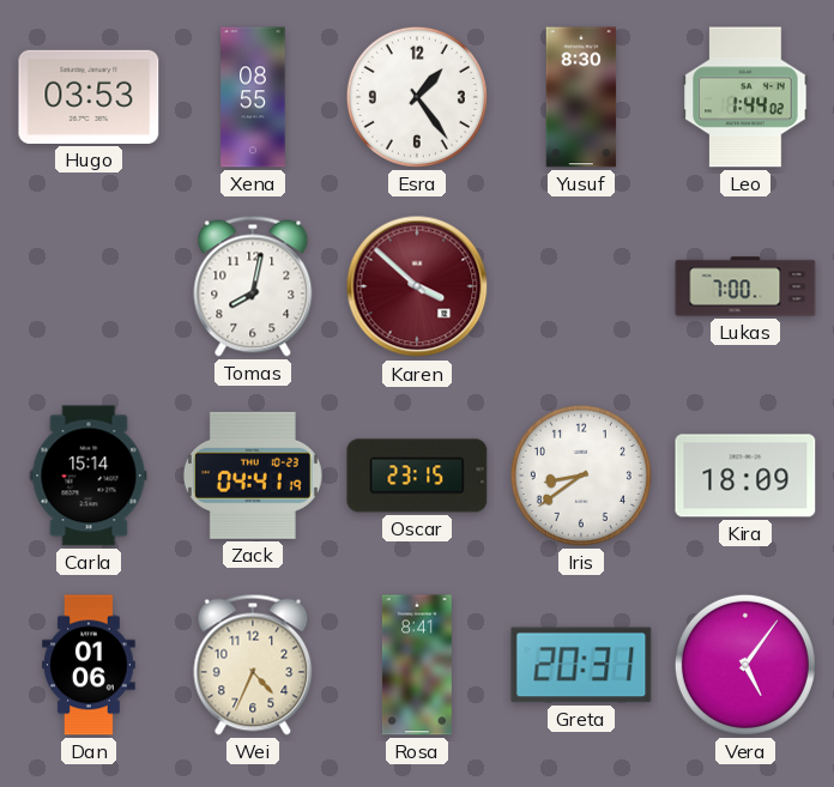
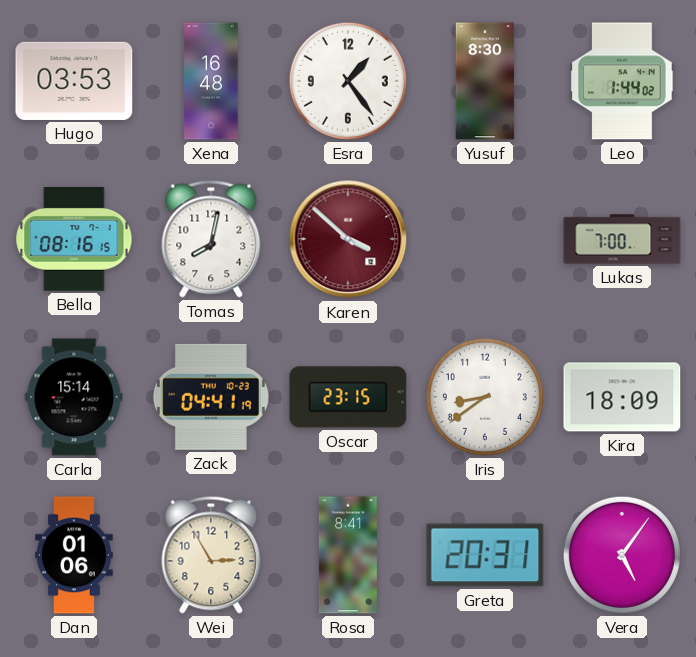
Xena: 08:55 -> 16:48 (211, 81)
Bella: none -> 08:16 (74, 240)
Wei: 4:34 -> 2:55 (211, 555)
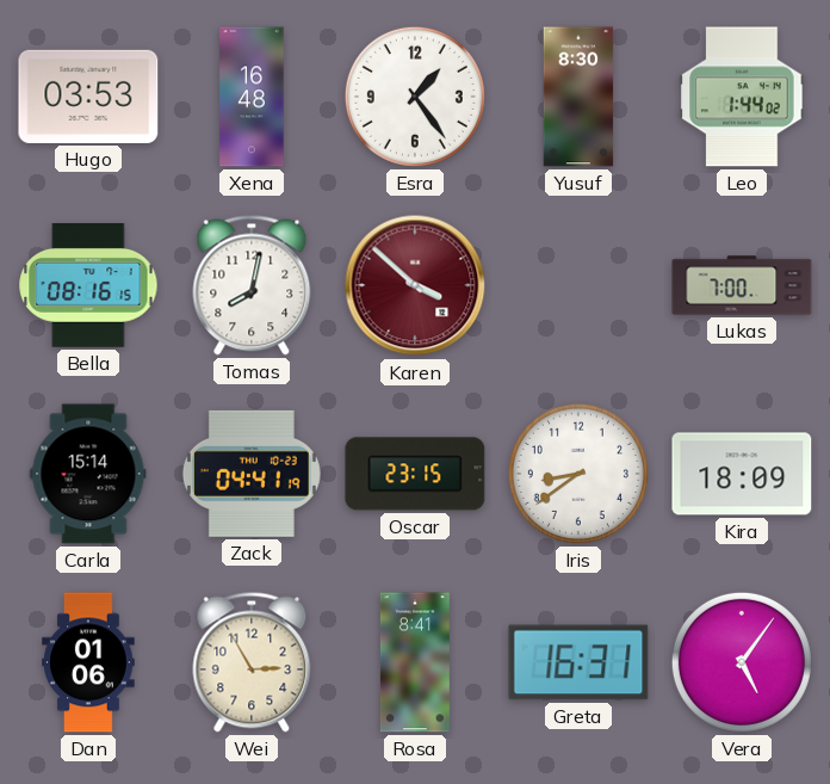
Greta: 20:31 -> 16:31 (578, 662)
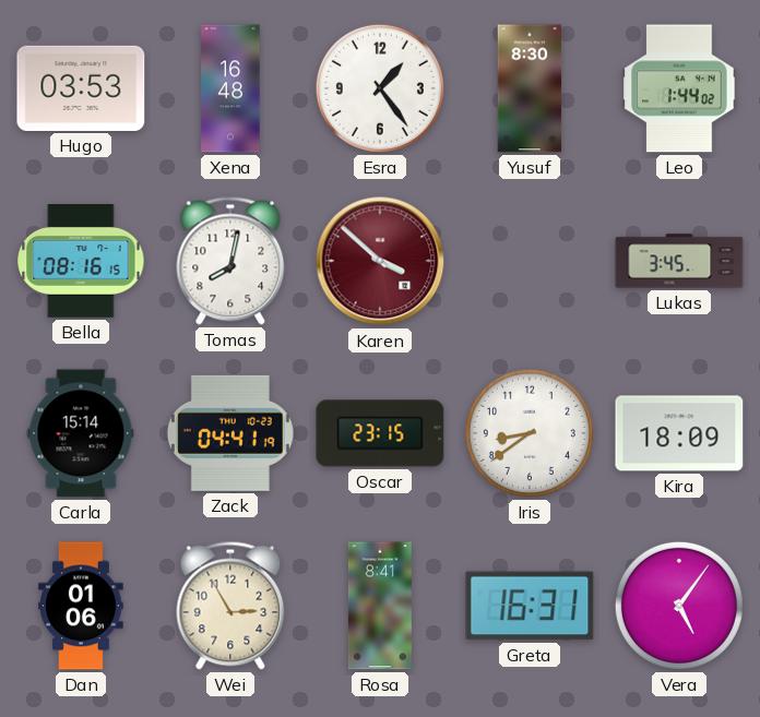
Lukas: 7:00 -> 3:45 (679, 261)
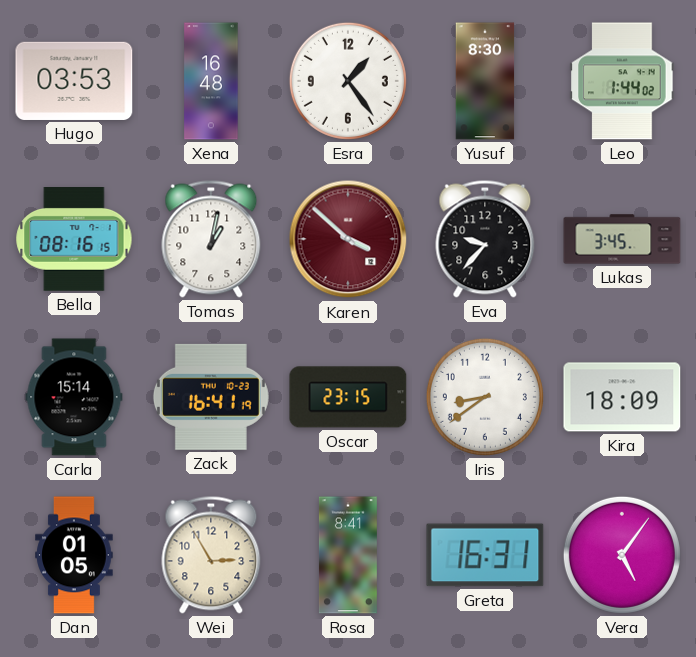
Tomas: 8:02 -> 1:02 (211, 239)
Eva: none -> 9:37 (485, 239)
Zack: 04:41 -> 16:41 (211, 397)
Dan: 01:06 -> 01:05 (74, 555)
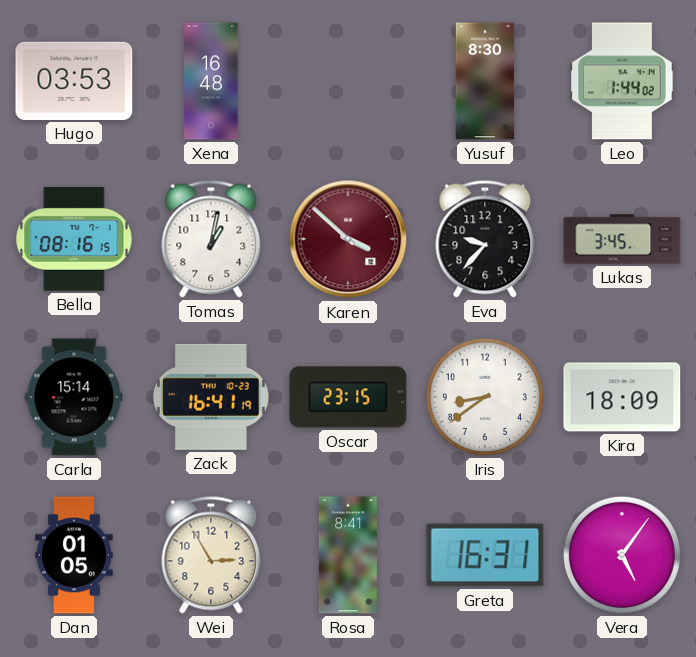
Esra: 1:24 -> none (348, 81)
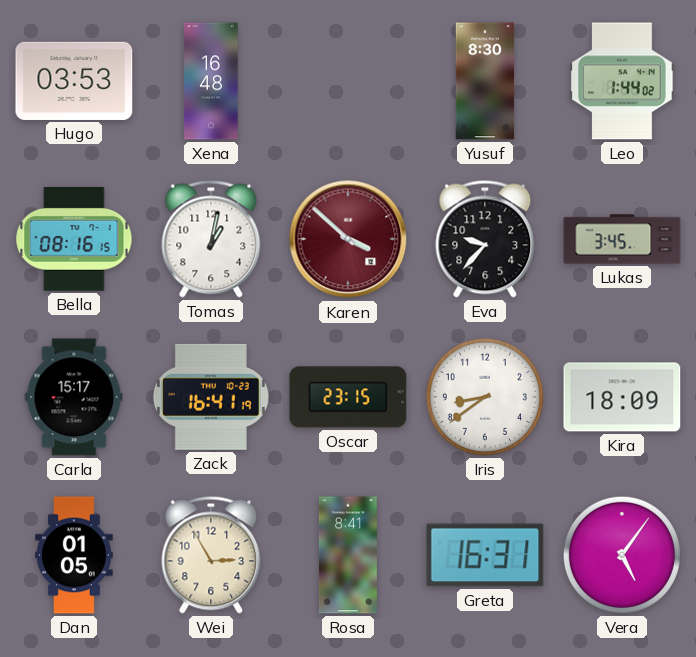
Carla: 15:14 -> 15:17 (74, 397)
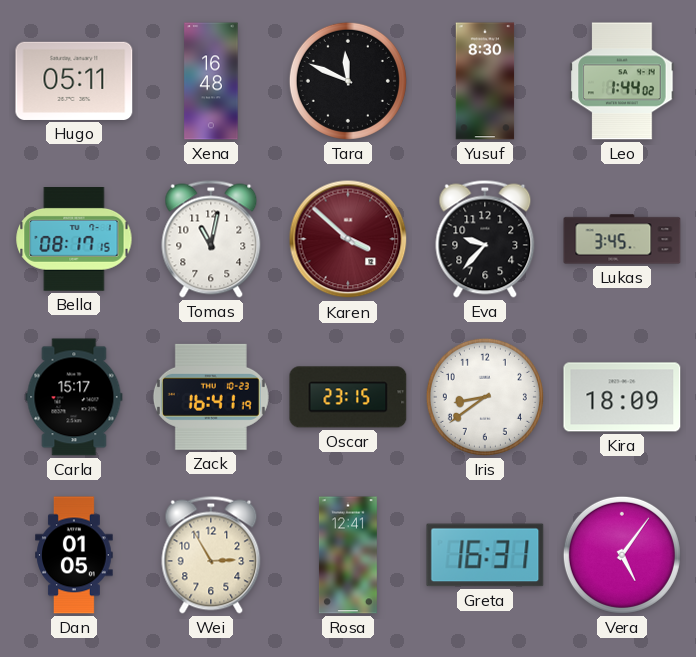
Hugo: 03:53 -> 05:11 (74, 81)
Tara: none -> 11:49 (348, 81)
Bella: 08:16 -> 08:17 (74, 240)
Tomas: 1:02 -> 11:02 (211, 239)
Rosa: 8:41 -> 12:41 (348, 555)
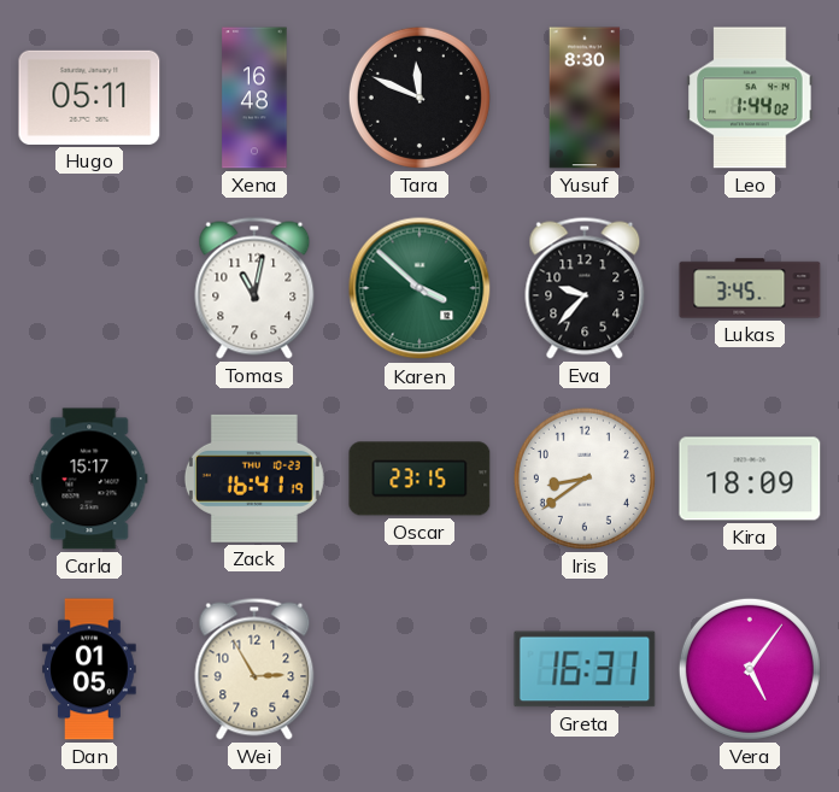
Bella: 08:17 -> none (74, 240)
Karen dial: burgundy -> green (419, 288)
Rosa: 12:41 -> none (348, 555)
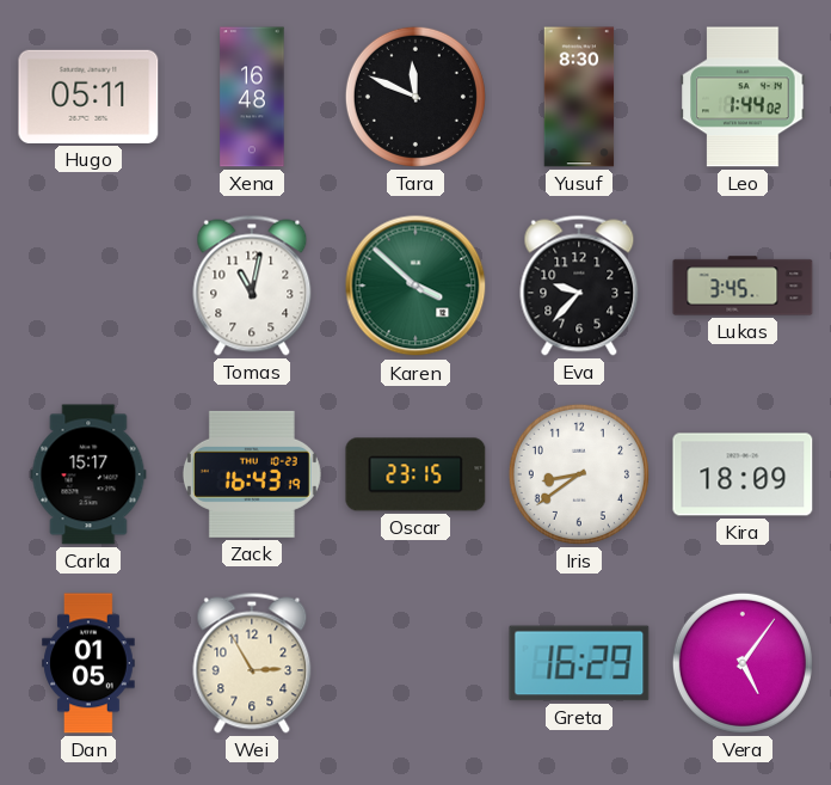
Zack: 16:41 -> 16:43 (252, 474)
Greta: 16:31 -> 16:29 (579, 663)
